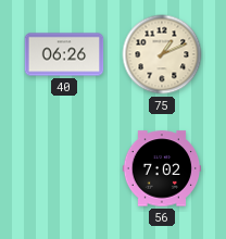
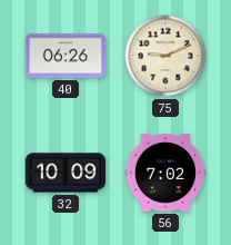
75: 1:11 -> 9:11 (165, 56)
32: none -> 10:09 (66, 173)
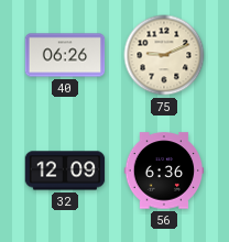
32: 10:09 -> 12:09 (65, 170)
56: 7:02 -> 6:36 (164, 170)
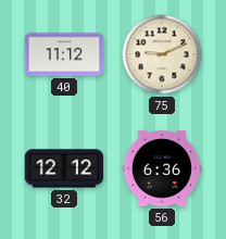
40: 06:26 -> 11:12 (64, 54)
32: 12:09 -> 12:12 (64, 168)
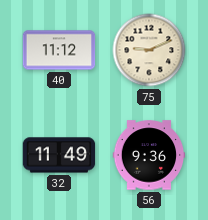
32: 12:12 -> 11:49 (59, 155)
56: 6:36 -> 9:36 (149, 155)
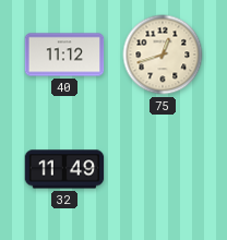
75: 9:11 -> 12:42 (163, 55)
56: 9:36 -> none (149, 155)
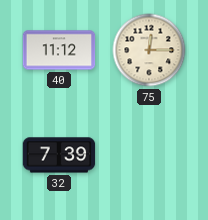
75: 12:42 -> 12:15 (149, 50)
32: 11:49 -> 7:39 (59, 155)
